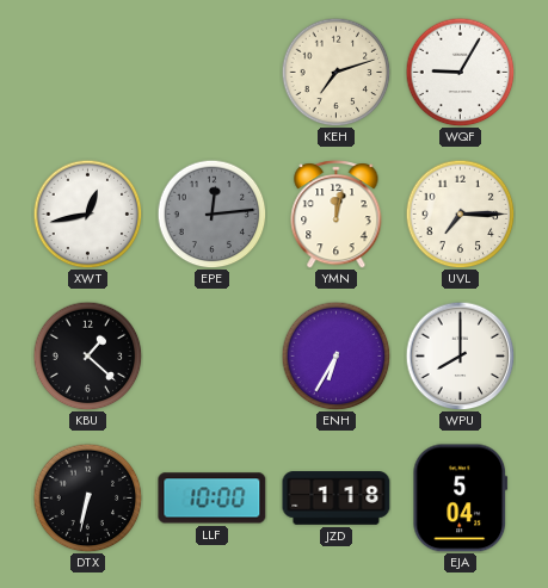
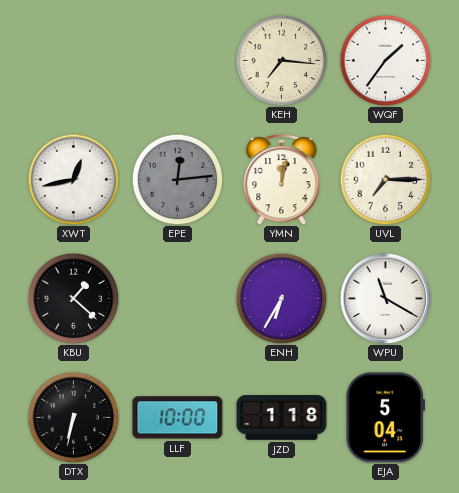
KEH: 7:12 -> 7:16 (281, 60)
WQF: 9:05 -> 1:36 (385, 60)
WPU: 8:00 -> 11:20 (385, 298)
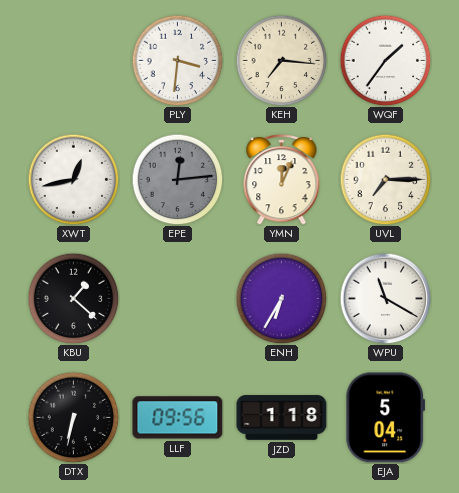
PLY: none -> 3:31 (177, 60)
YMN: 12:02 -> 12:04 (282, 180)
LLF: 10:00 -> 09:56 (178, 418)
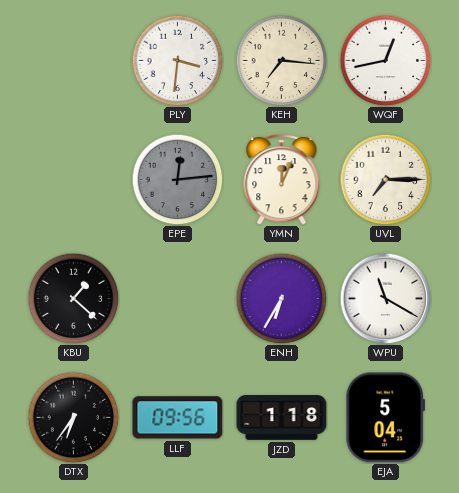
WQF: 1:36 -> 12:43 (385, 60)
XWT: 12:43 -> none (73, 179)
DTX: 6:32 -> 6:36 (73, 417)
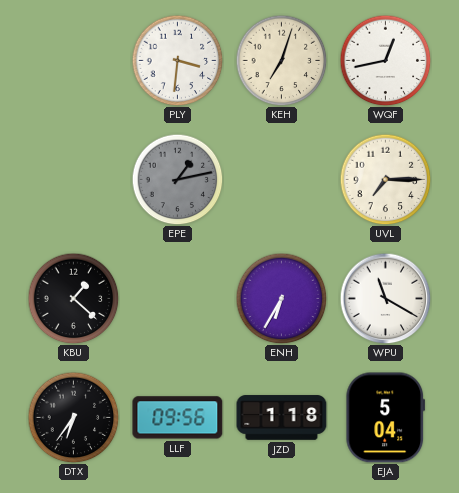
KEH: 7:16 -> 7:03 (281, 60)
EPE: 12:14 -> 1:13 (177, 179)
YMN: 12:04 -> none (282, 180)
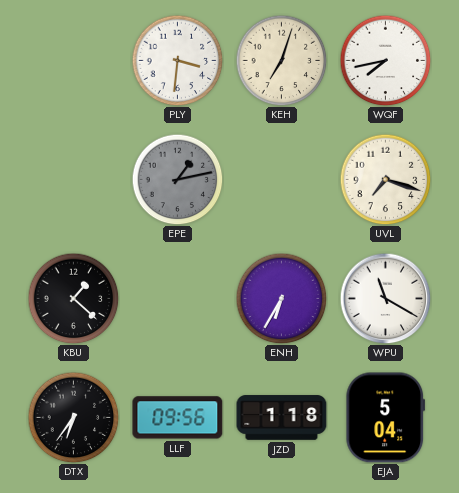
WQF: 12:43 -> 7:43 (385, 60)
UVL: 7:15 -> 7:18 (385, 179)
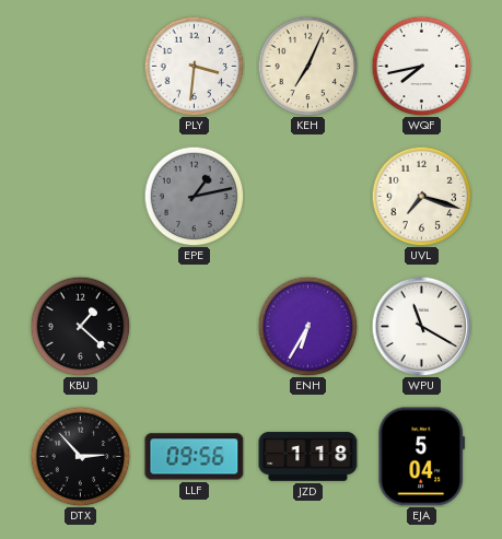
KEH: 7:03 -> 7:04 (307, 66)
DTX: 6:36 -> 2:53 (80, 456)
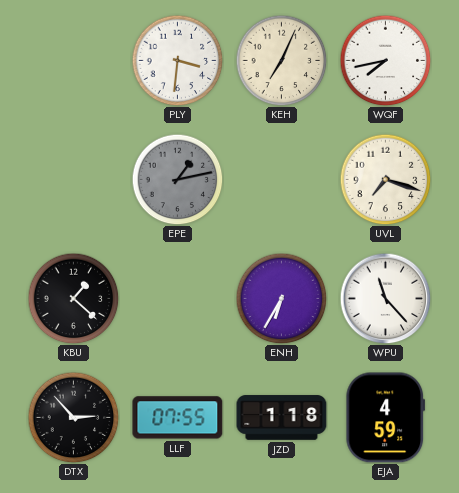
WPU: 11:20 -> 11:23 (385, 298)
LLF: 09:56 -> 07:55 (178, 418)
EJA: 5:04 -> 4:59 (386, 418)
